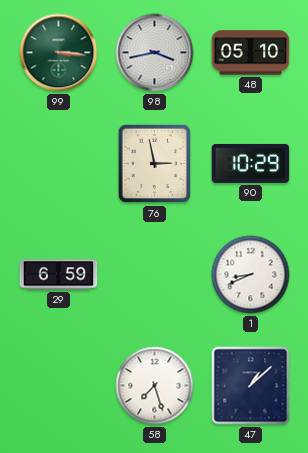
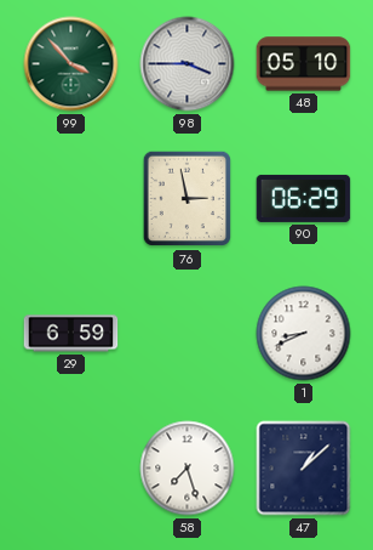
99: 3:16 -> 3:53 (71, 64)
98: 3:43 -> 3:45 (188, 64)
90: 10:29 -> 06:29 (304, 198)
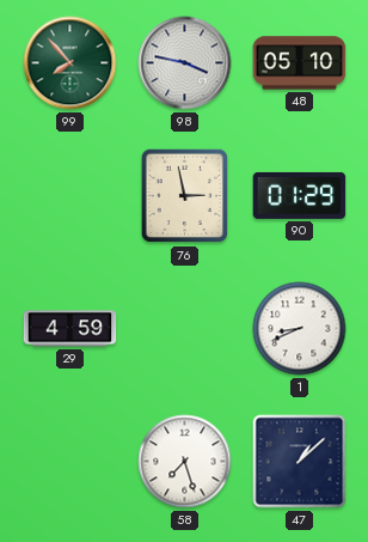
99: 3:53 -> 7:53 (70, 63)
98: 3:45 -> 3:47 (185, 63)
90: 06:29 -> 01:29 (300, 195)
29: 6:59 -> 4:59 (70, 329)
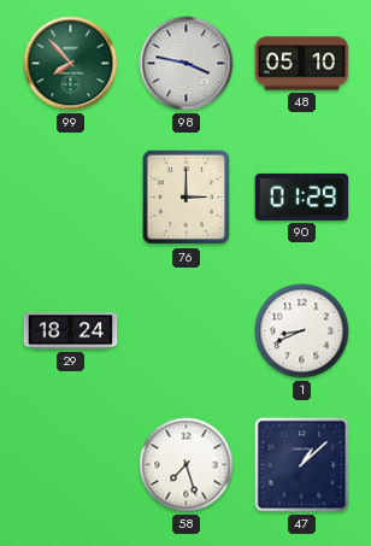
76: 2:58 -> 3:00 (187, 198)
29: 4:59 -> 18:24 (71, 331)
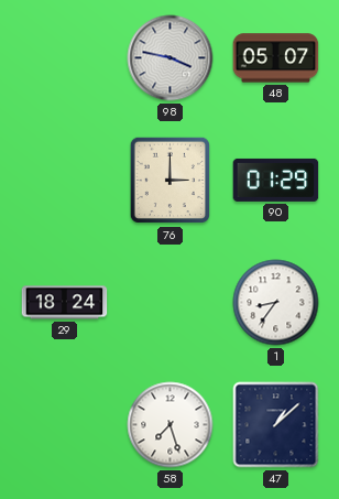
99: 7:53 -> none (71, 64)
48: 05:10 -> 05:07 (276, 58)
1: 8:41 -> 8:36 (276, 303)
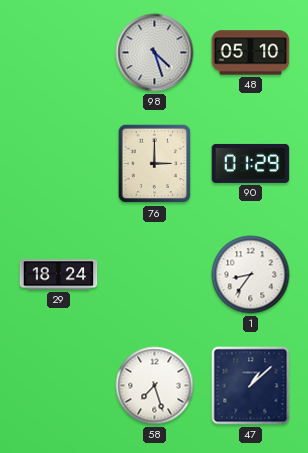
98: 3:47 -> 4:27 (155, 53)
48: 05:07 -> 05:10 (251, 53)
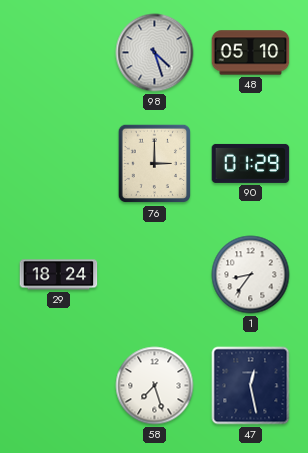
47: 1:08 -> 12:28 (251, 386)
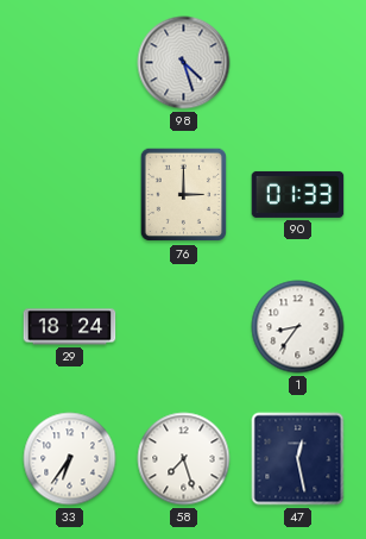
48: 05:10 -> none (251, 53)
90: 01:29 -> 01:33 (298, 194)
33: none -> 6:36 (70, 459)
